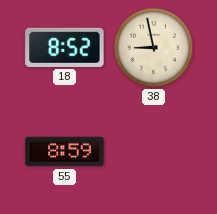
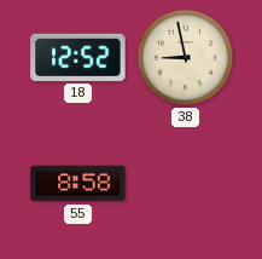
18: 8:52 -> 12:52 (78, 57)
55: 8:59 -> 8:58 (78, 184)
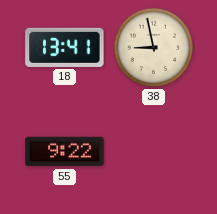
18: 12:52 -> 13:41 (65, 47)
55: 8:58 -> 9:22 (65, 152)
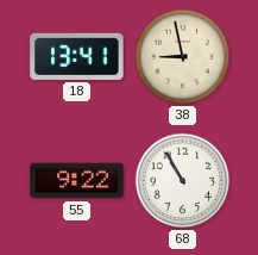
68: none -> 10:55 (183, 181)
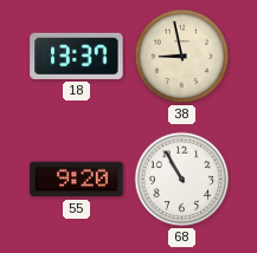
18: 13:41 -> 13:37 (77, 56)
55: 9:22 -> 9:20 (77, 180)
